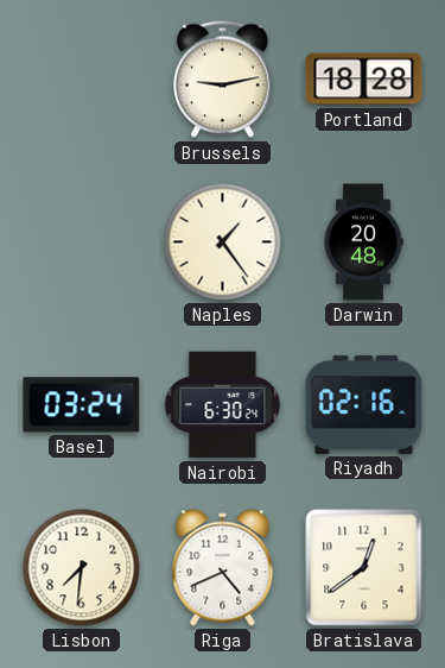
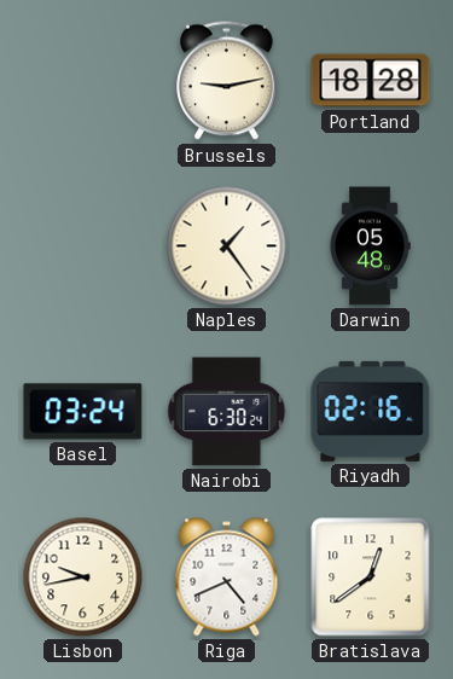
Darwin: 20:48 -> 05:48 (370, 246)
Lisbon: 7:31 -> 9:43 (83, 578)
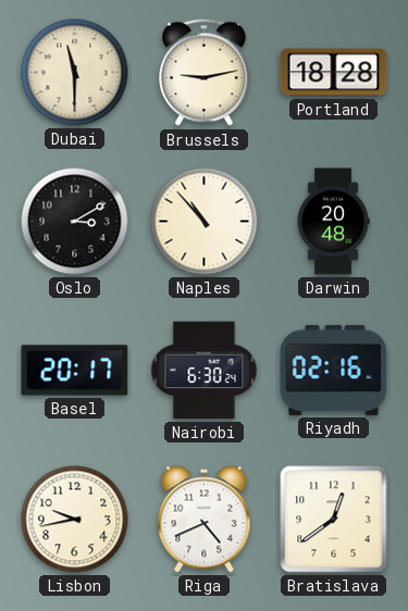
Dubai: none -> 11:30 (75, 73)
Oslo: none -> 3:10 (75, 222)
Naples: 1:24 -> 10:53 (205, 222)
Darwin: 05:48 -> 20:48 (333, 222)
Basel: 03:24 -> 20:17 (75, 371)
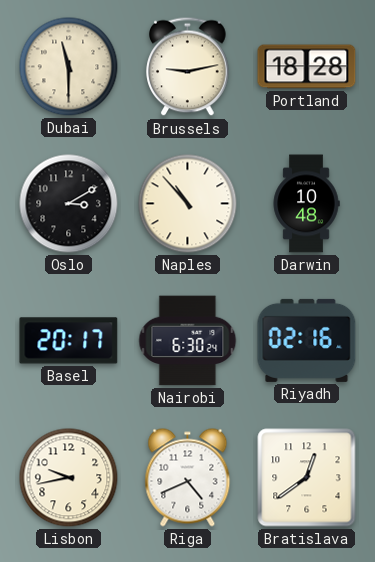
Darwin: 20:48 -> 10:48 (306, 204)
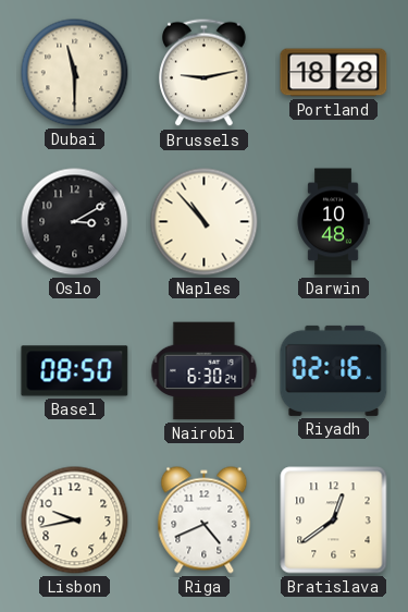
Basel: 20:17 -> 08:50 (75, 371)
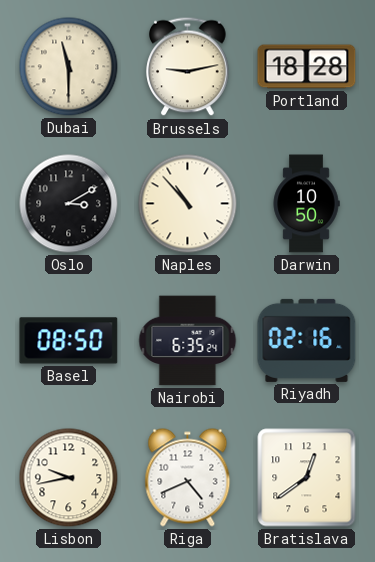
Darwin: 10:48 -> 10:50 (306, 204)
Nairobi: 6:30 -> 6:35 (188, 341)
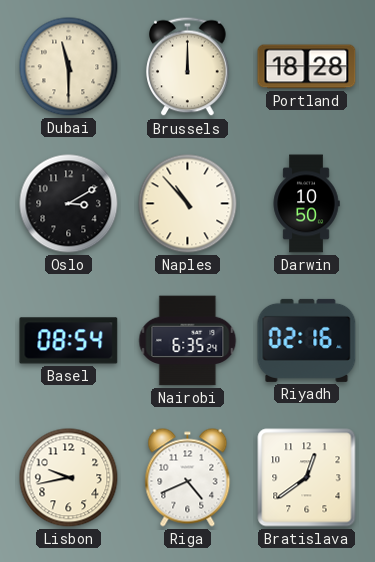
Brussels: 9:13 -> 12:00 (188, 67)
Basel: 08:50 -> 08:54 (69, 341)
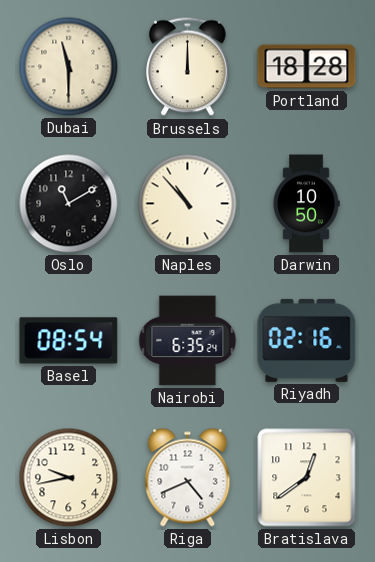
Oslo: 3:10 -> 11:10 (69, 204)
